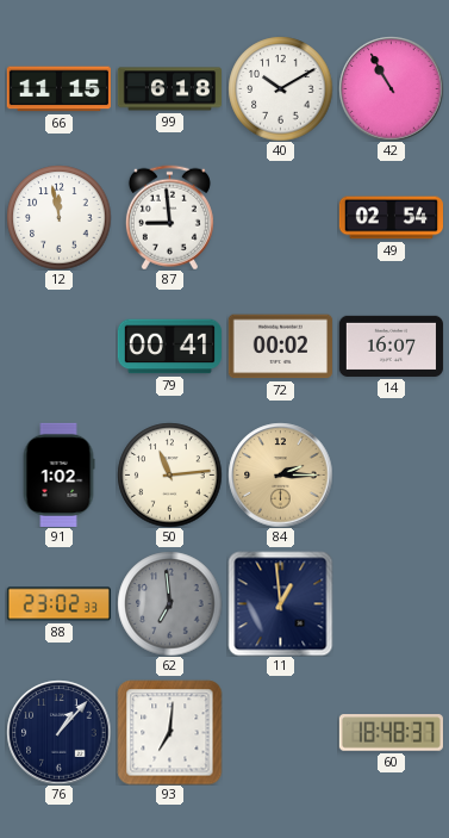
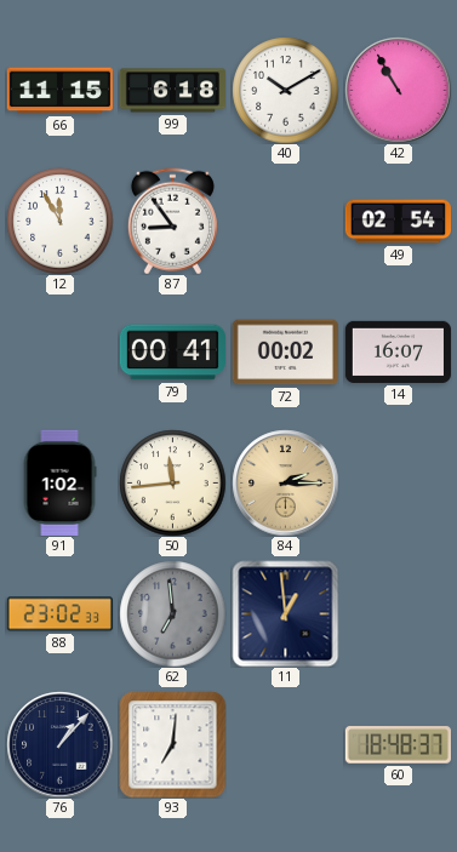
12: 11:58 -> 11:55 (59, 221)
87: 8:59 -> 8:54 (172, 221)
50: 11:14 -> 11:44 (172, 482)
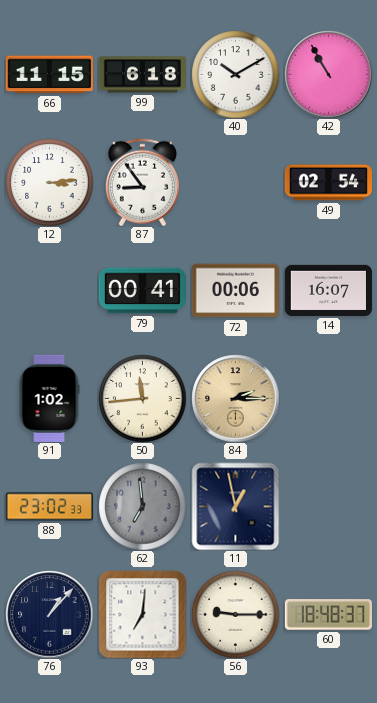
12: 11:55 -> 3:14 (49, 182)
72: 00:02 -> 00:06 (235, 291)
11: 12:59 -> 12:58 (235, 506)
56: none -> 9:15 (235, 614)
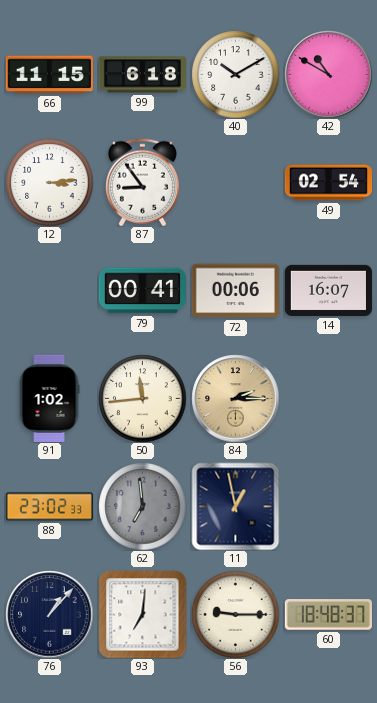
42: 10:55 -> 10:50 (328, 74)
